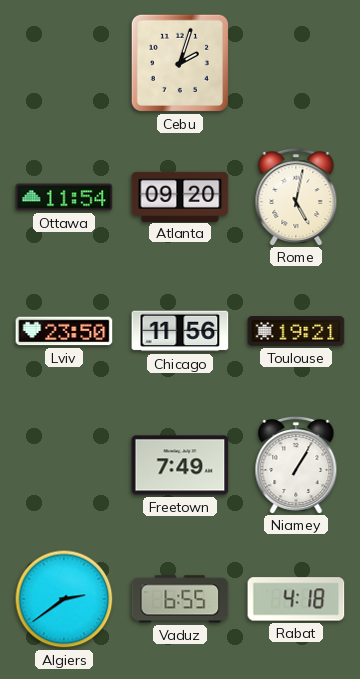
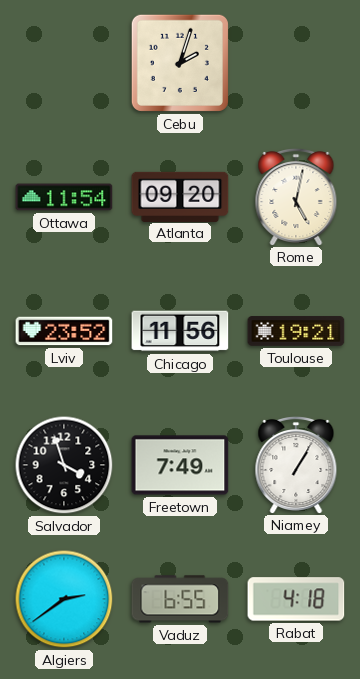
Lviv: 23:50 -> 23:52 (64, 331)
Salvador: none -> 3:57 (64, 465)
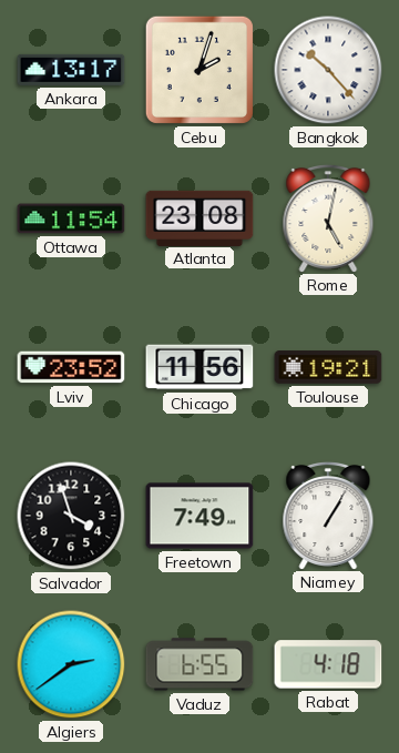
Ankara: none -> 13:17 (71, 70)
Bangkok: none -> 10:23 (328, 70)
Atlanta: 09:20 -> 23:08 (199, 217)
